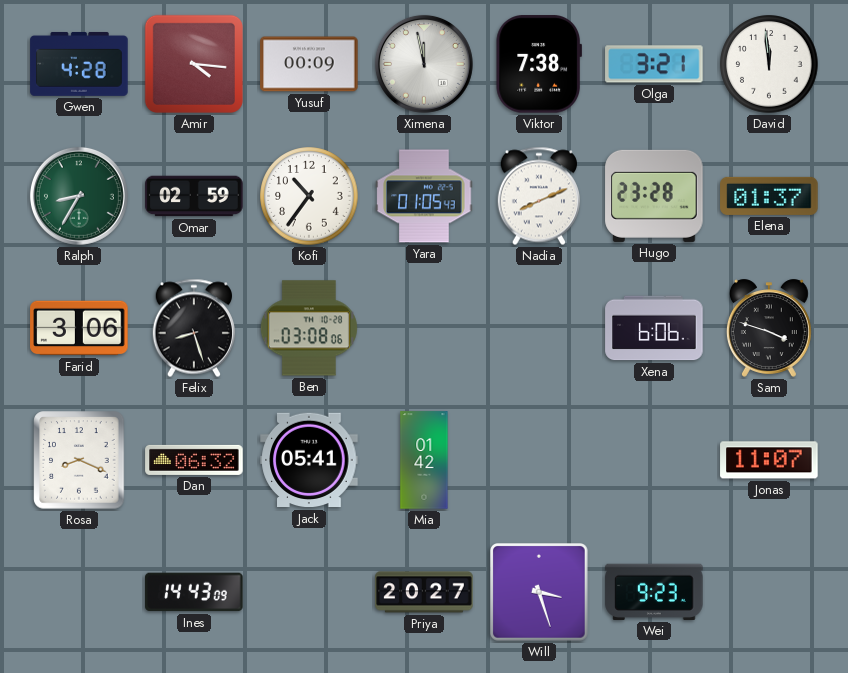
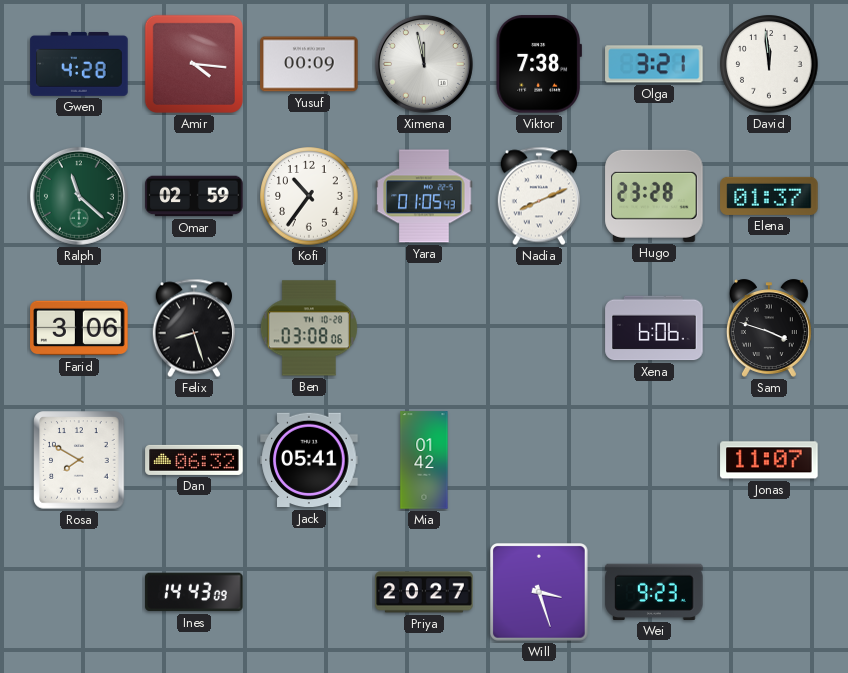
Ralph: 8:35 -> 11:22 (79, 196)
Rosa: 8:19 -> 7:50 (79, 460)
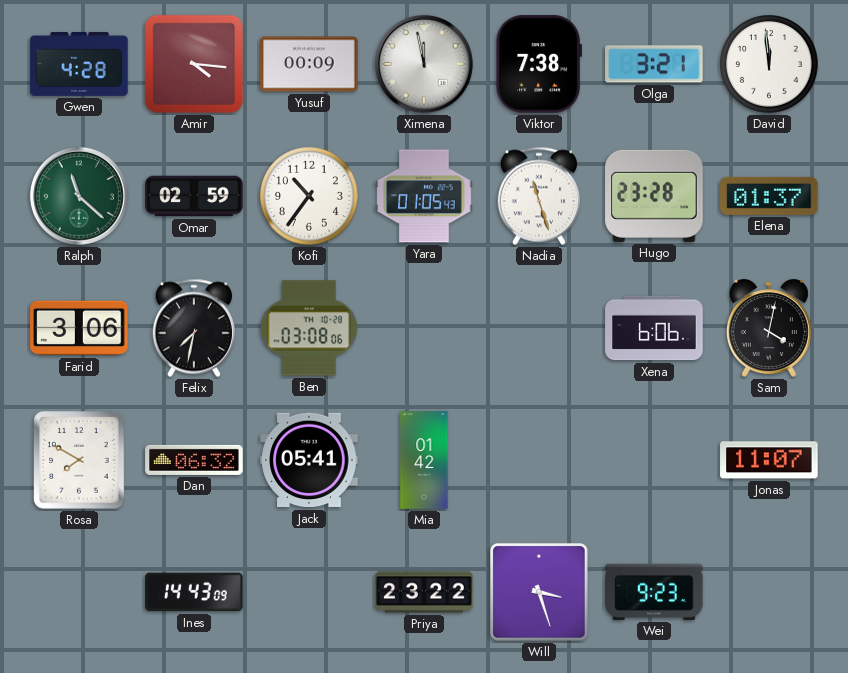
Nadia: 8:11 -> 11:27 (538, 196)
Felix: 8:27 -> 7:32 (193, 328)
Sam: 3:48 -> 4:02 (769, 328)
Priya: 20:27 -> 23:22 (424, 592)
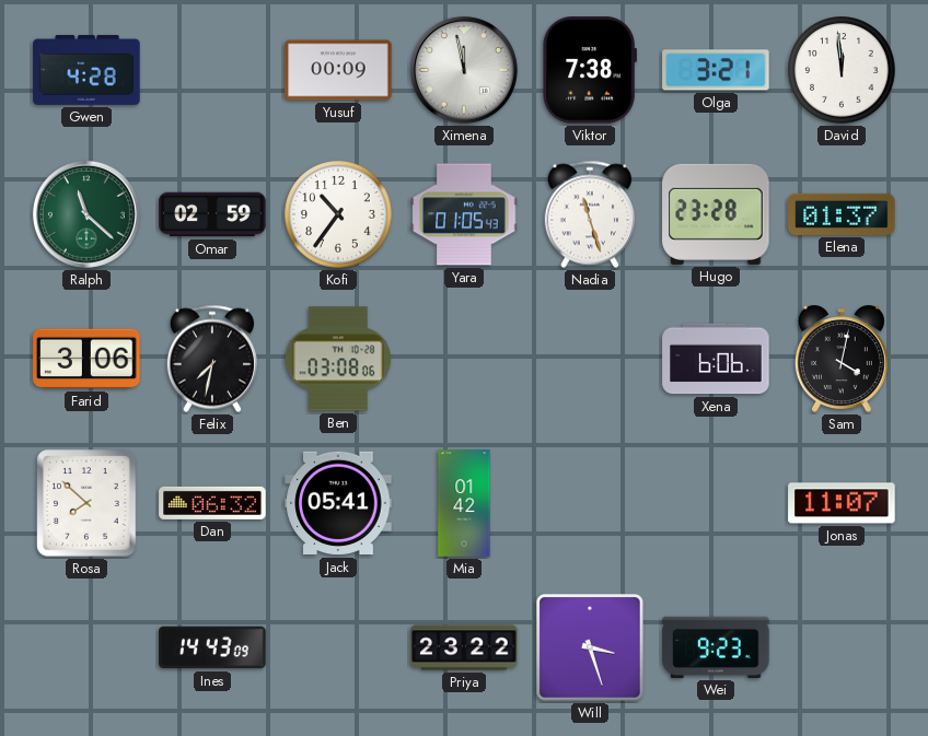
Amir: 4:16 -> none (194, 64)
Rosa: 7:50 -> 7:52 (86, 503)
